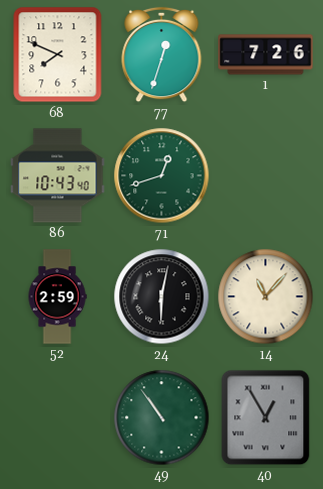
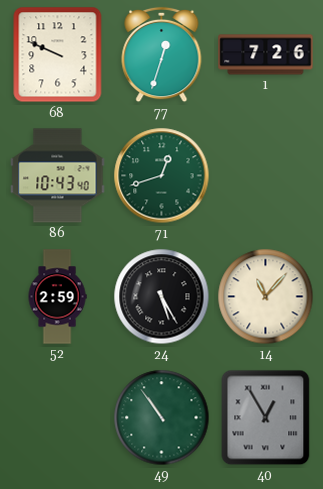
68: 7:49 -> 9:49 (58, 55)
24: 6:02 -> 5:25 (162, 297)
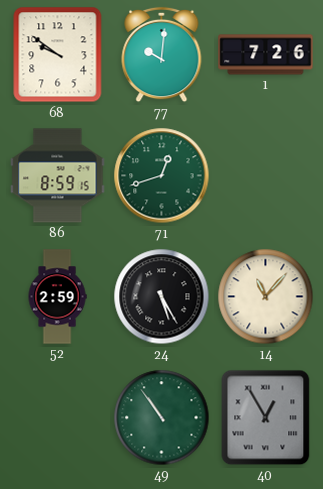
68: 9:49 -> 9:51 (58, 55)
77: 12:33 -> 10:01 (162, 55)
86: 10:43 -> 8:59 (58, 176)
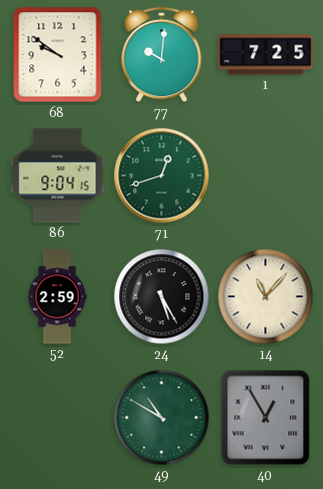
1: 7:26 -> 7:25 (266, 55)
86: 8:59 -> 9:04 (58, 176)
49: 10:54 -> 10:50 (162, 418)
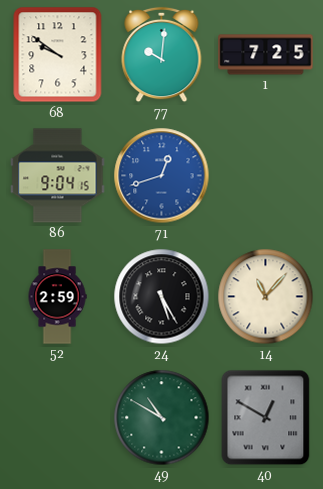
71 dial: green -> blue (162, 176)
40: 12:55 -> 12:50 (266, 418)
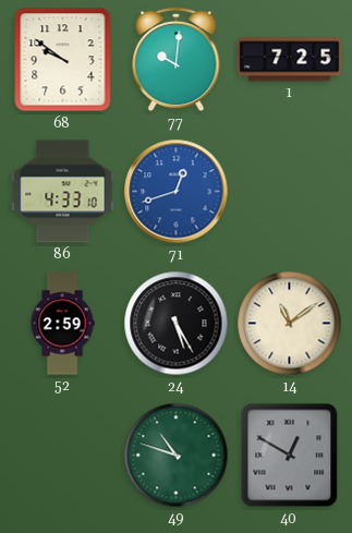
86: 9:04 -> 4:33 (63, 192)
14: 11:07 -> 11:09 (290, 324)
49: 10:50 -> 10:48 (177, 456)
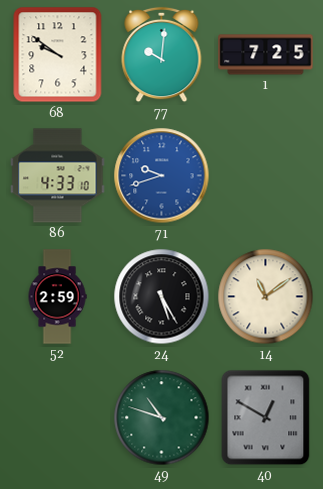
71: 12:42 -> 9:42 (162, 176)
